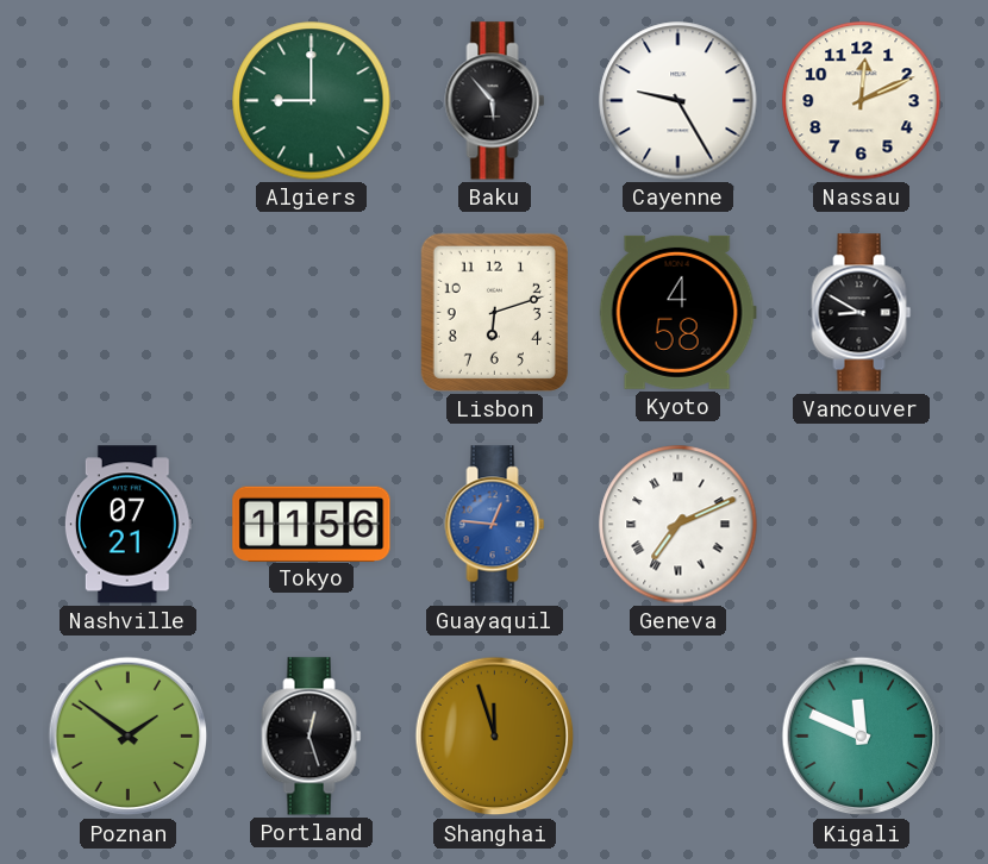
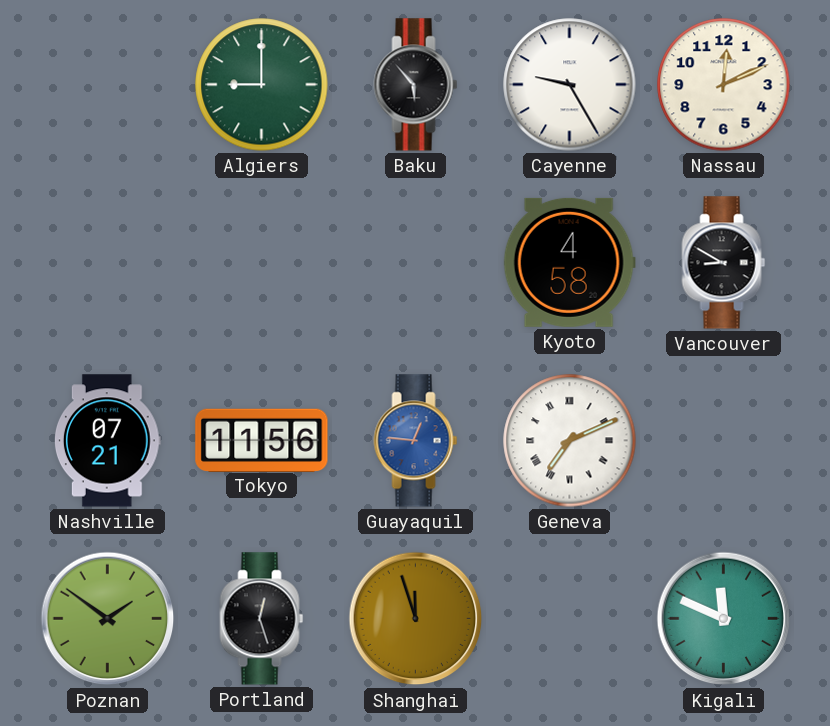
Lisbon: 6:12 -> none (494, 312)
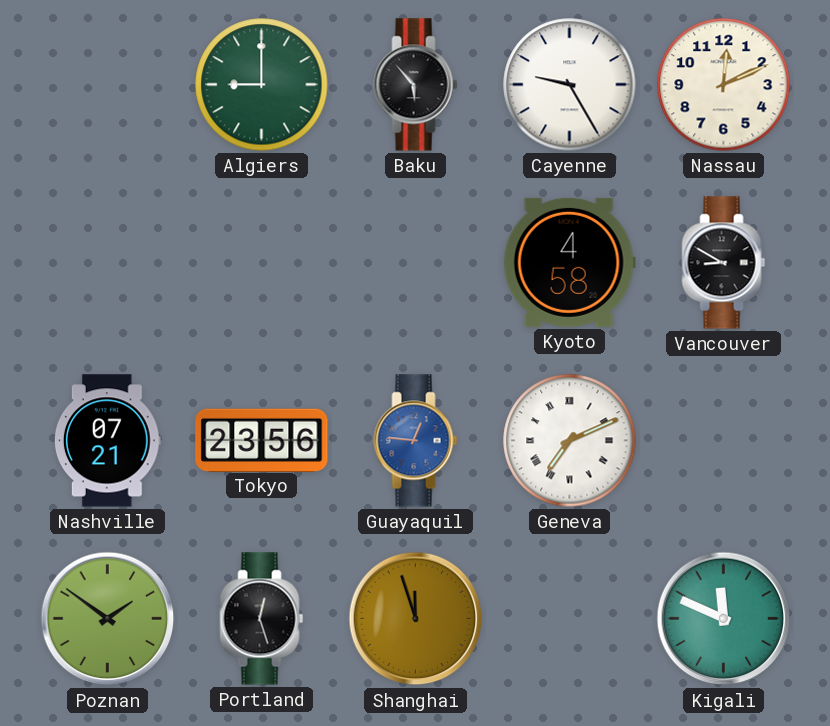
Tokyo: 11:56 -> 23:56 (262, 440)
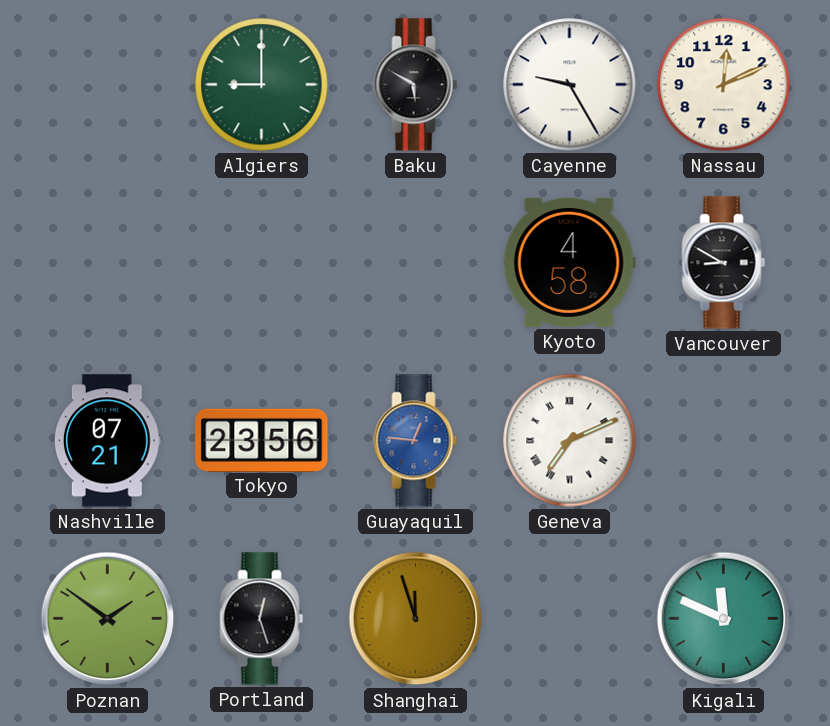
Baku: 5:53 -> 5:50 (416, 85)
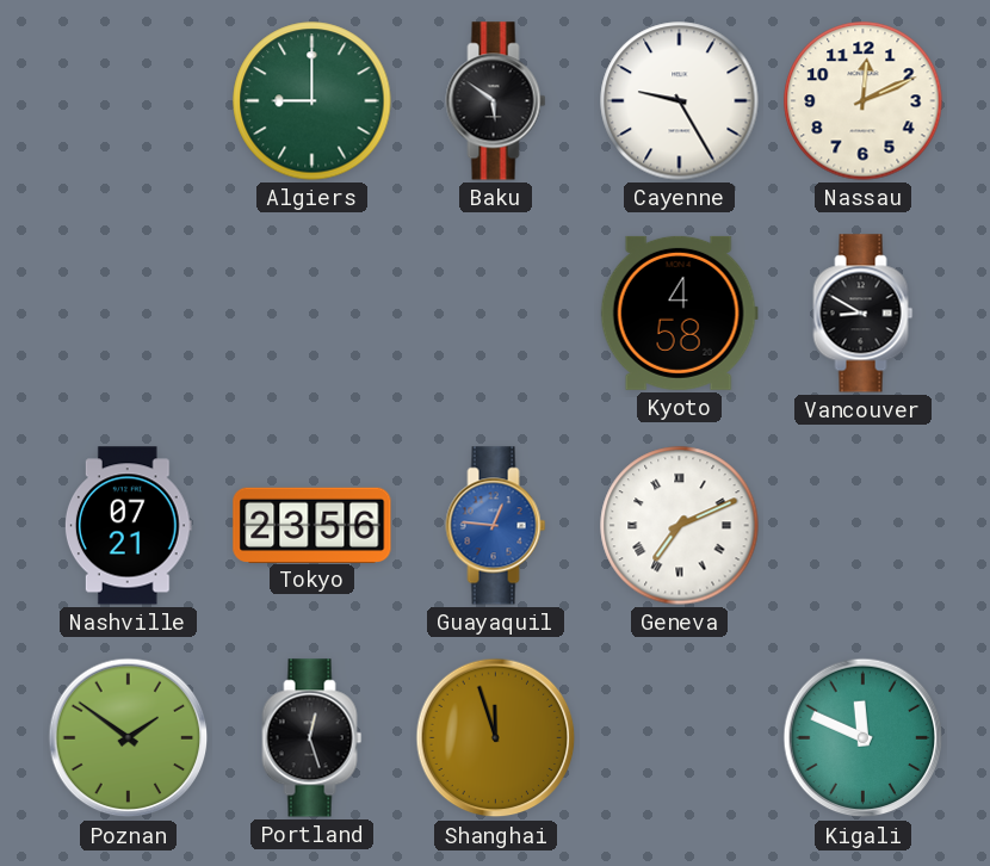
Baku: 5:50 -> 5:51 (496, 101)
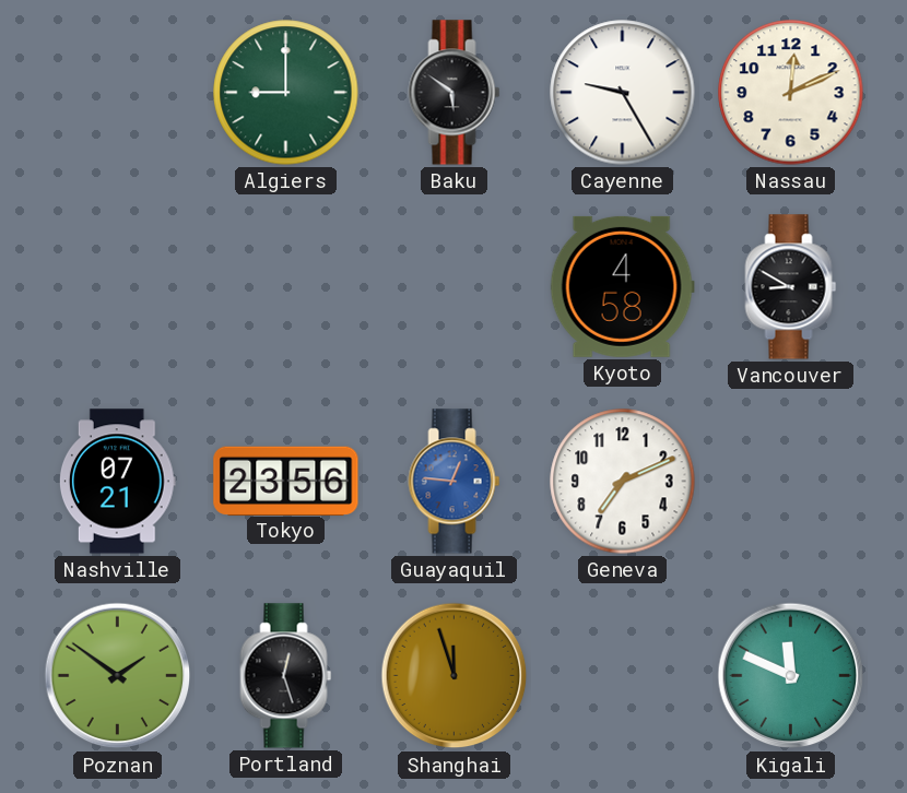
Geneva numerals: Roman -> Arabic (623, 482)
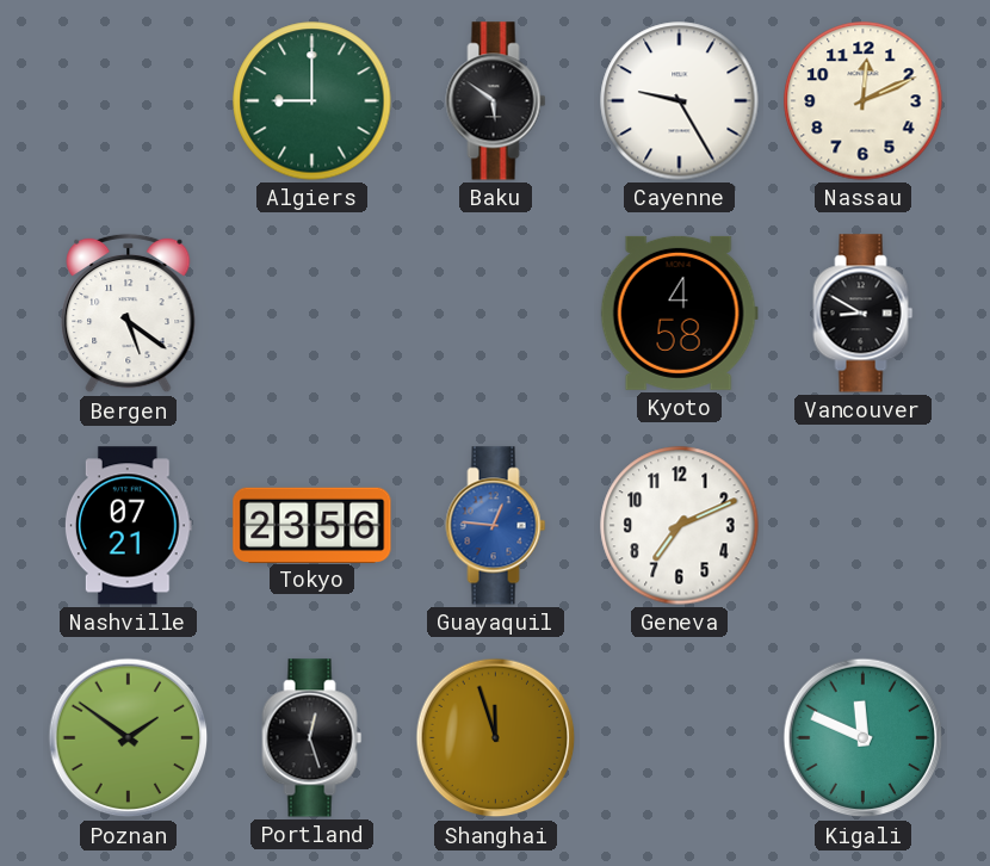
Bergen: none -> 5:21 (129, 314)
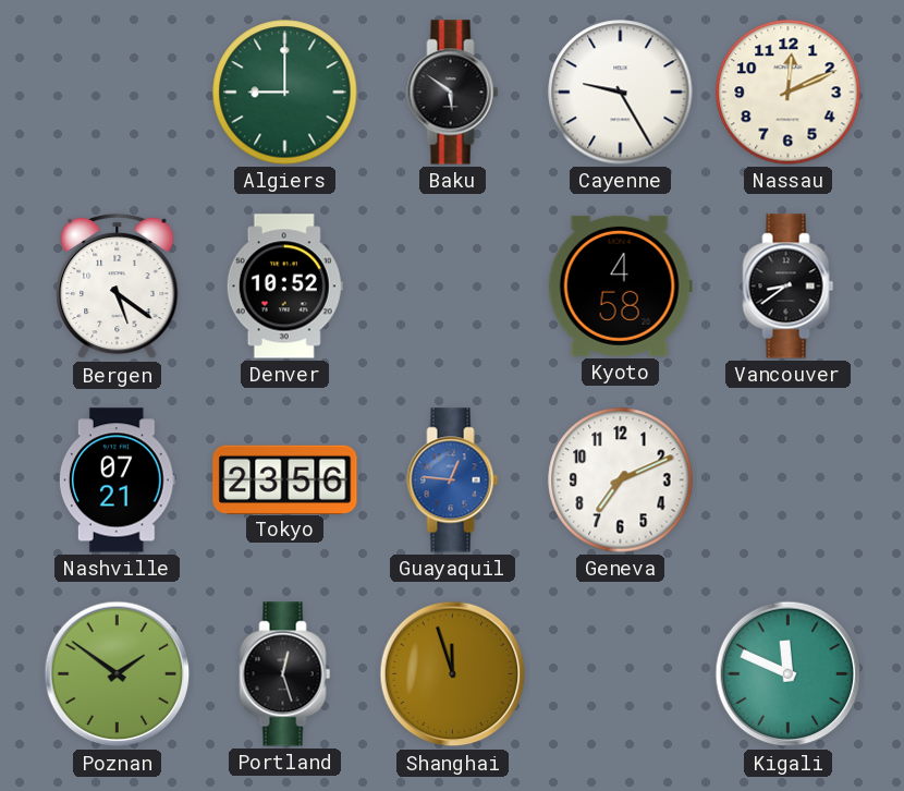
Denver: none -> 10:52 (284, 287)
Vancouver: 8:50 -> 8:39 (789, 287)
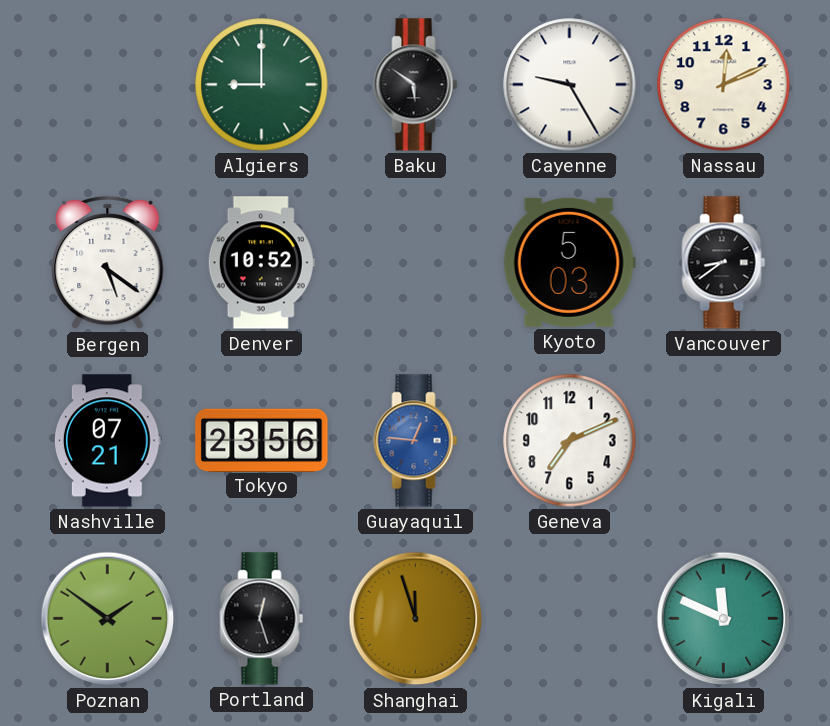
Kyoto: 4:58 -> 5:03 (569, 262)
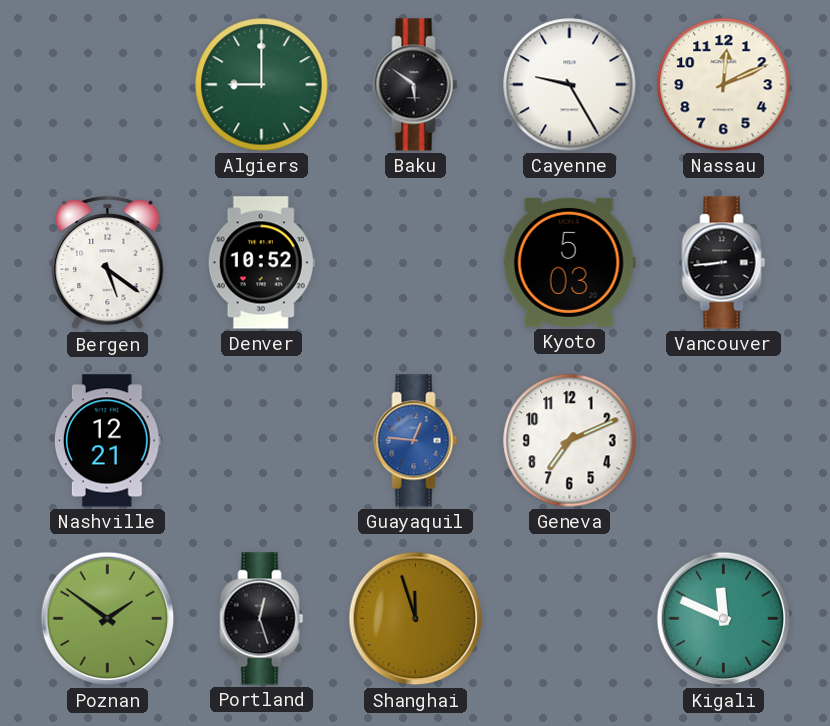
Vancouver: 8:39 -> 8:44 (724, 263)
Nashville: 07:21 -> 12:21 (107, 441)
Tokyo: 23:56 -> none (262, 440)
